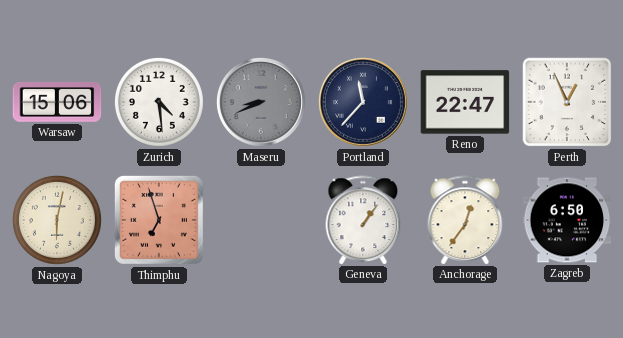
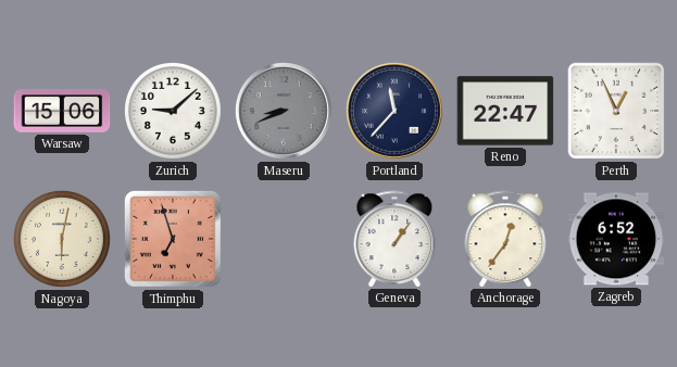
Zurich: 4:29 -> 9:08 (173, 111)
Zagreb: 6:50 -> 6:52 (616, 239)
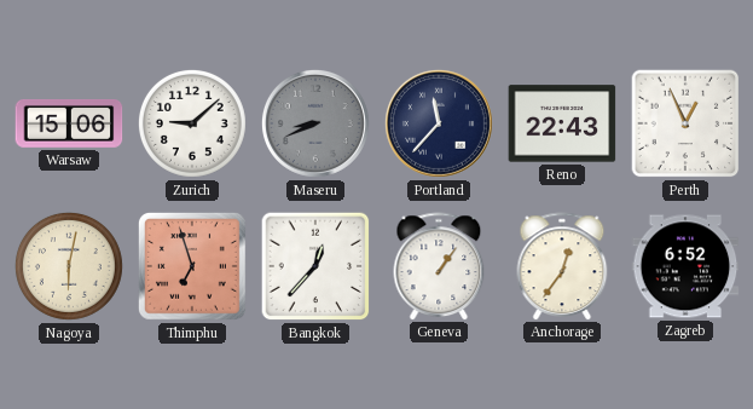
Reno: 22:47 -> 22:43 (562, 123)
Bangkok: none -> 12:37 (315, 266)
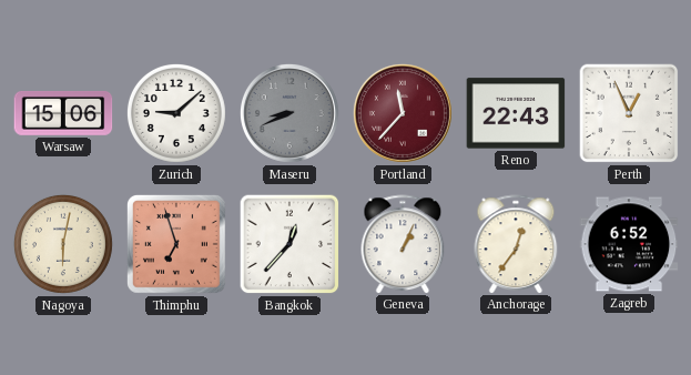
Portland dial: navy -> burgundy (403, 113)
Geneva: 1:06 -> 1:04 (403, 244)
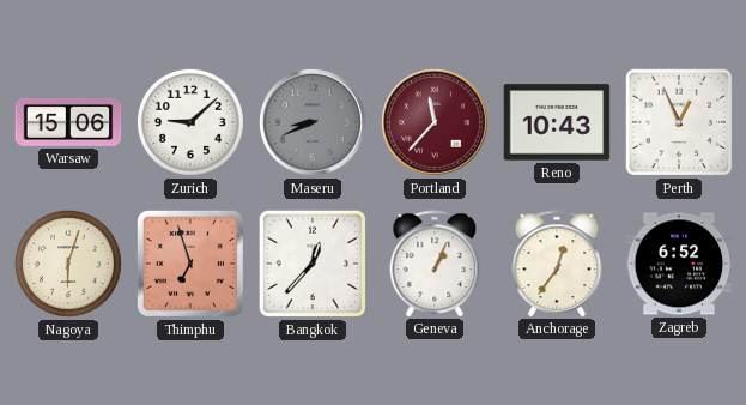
Reno: 22:43 -> 10:43 (557, 122)
Nagoya: 6:02 -> 6:03 (68, 264)
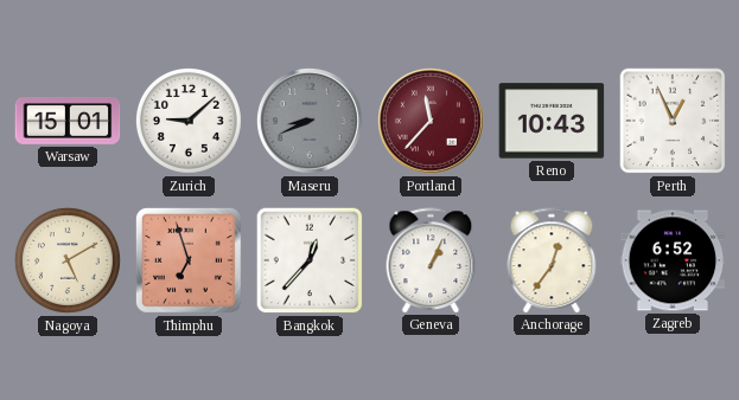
Warsaw: 15:06 -> 15:01 (68, 122)
Nagoya: 6:03 -> 5:10 (68, 260)
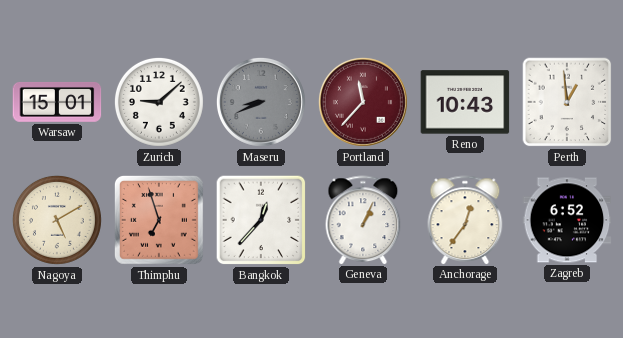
Perth: 12:56 -> 12:59 (567, 102)
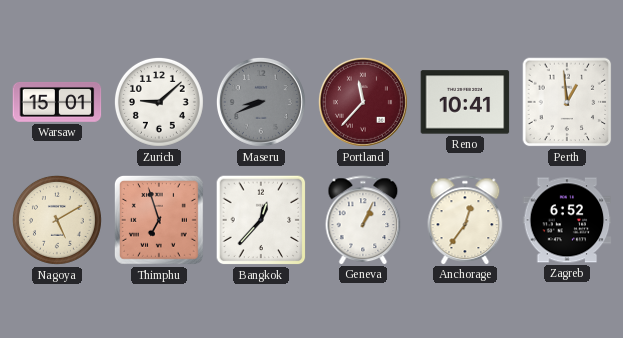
Reno: 10:43 -> 10:41 (465, 102)
